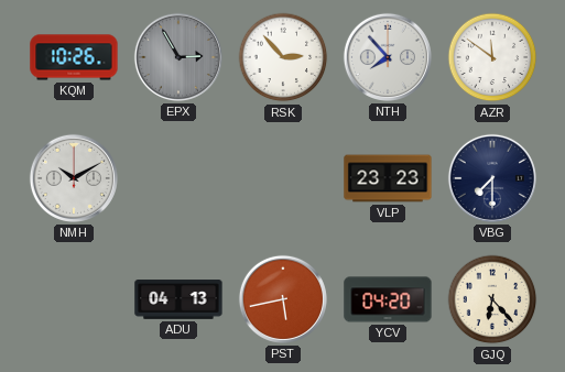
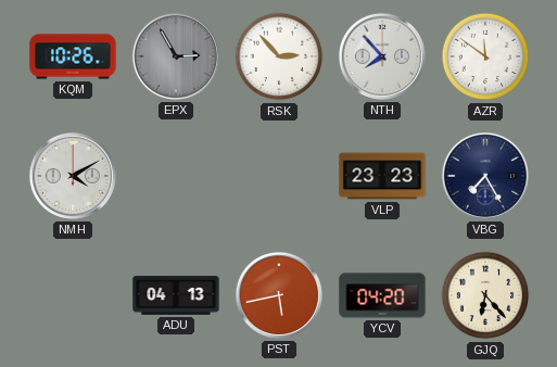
NMH: 10:10 -> 4:10 (73, 176)
VBG: 7:30 -> 7:25 (485, 176)
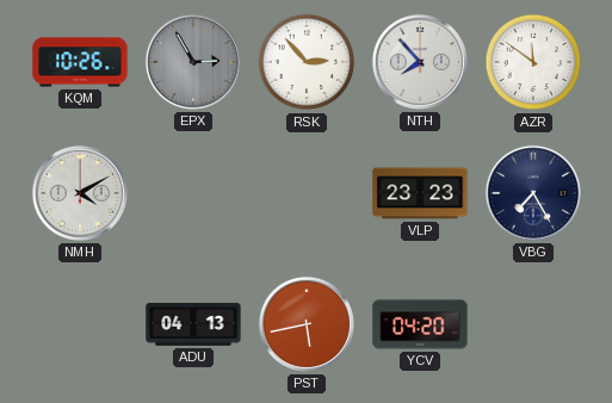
GJQ: 6:23 -> none (485, 295)
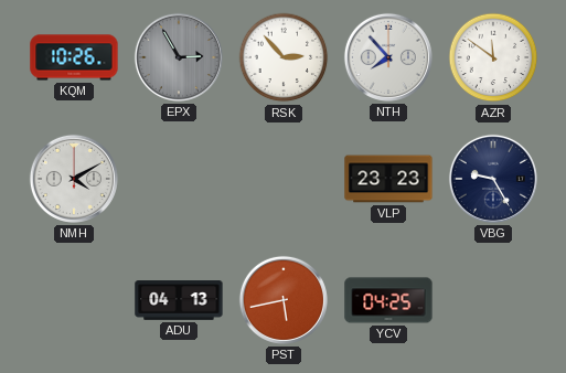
VBG: 7:25 -> 9:25 (493, 179)
YCV: 04:20 -> 04:25 (388, 300)
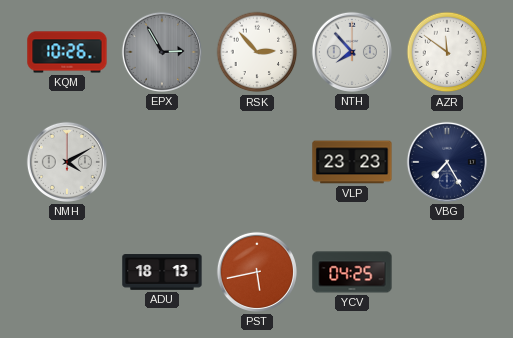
VBG: 9:25 -> 7:25 (447, 162)
ADU: 04:13 -> 18:13 (162, 272)
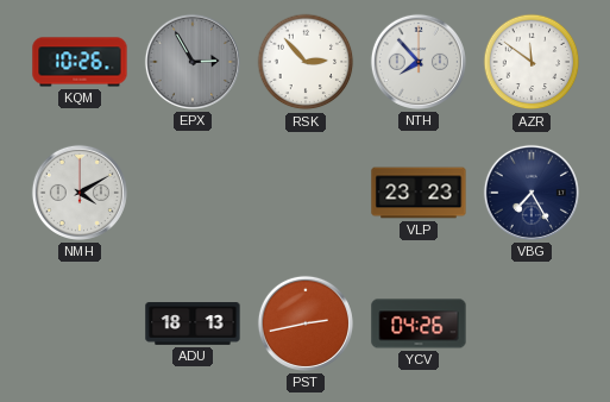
PST: 5:43 -> 2:43 (306, 324)
YCV: 04:25 -> 04:26 (419, 324)
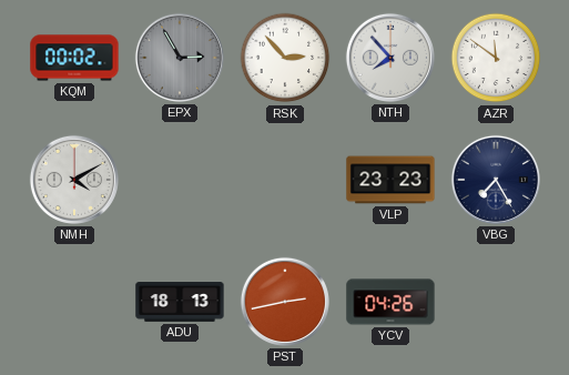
KQM: 10:26 -> 00:02 (74, 58)
